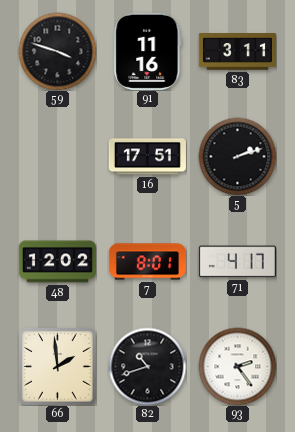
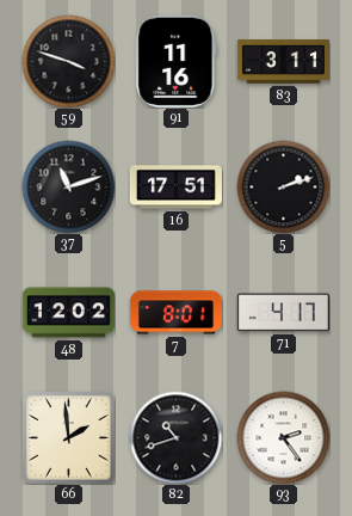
37: none -> 11:12 (68, 186)
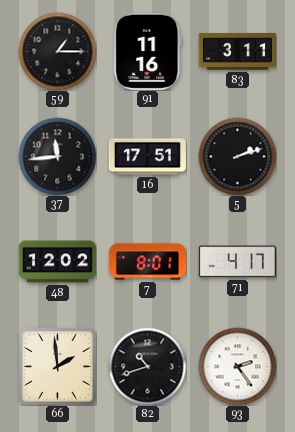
59: 3:48 -> 1:15 (57, 51)
37: 11:12 -> 11:44 (57, 156)
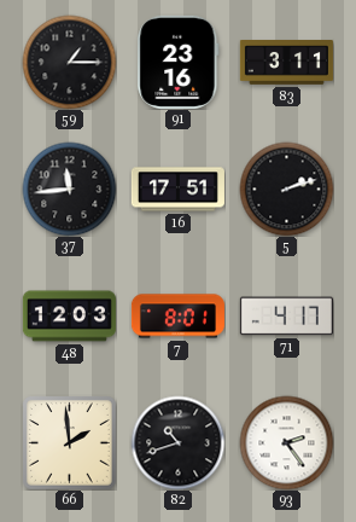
91: 11:16 -> 23:16 (179, 62)
48: 12:02 -> 12:03 (69, 317)
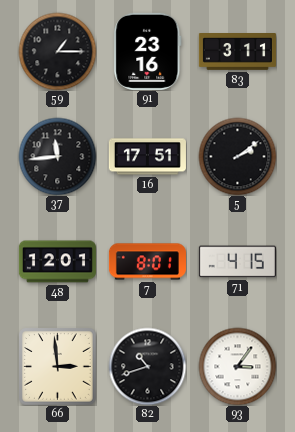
5: 2:12 -> 2:09 (237, 156)
48: 12:03 -> 12:01 (57, 262)
71: 4:17 -> 4:15 (237, 262)
66: 1:59 -> 2:59 (58, 367)
93: 2:24 -> 3:06 (237, 366)
